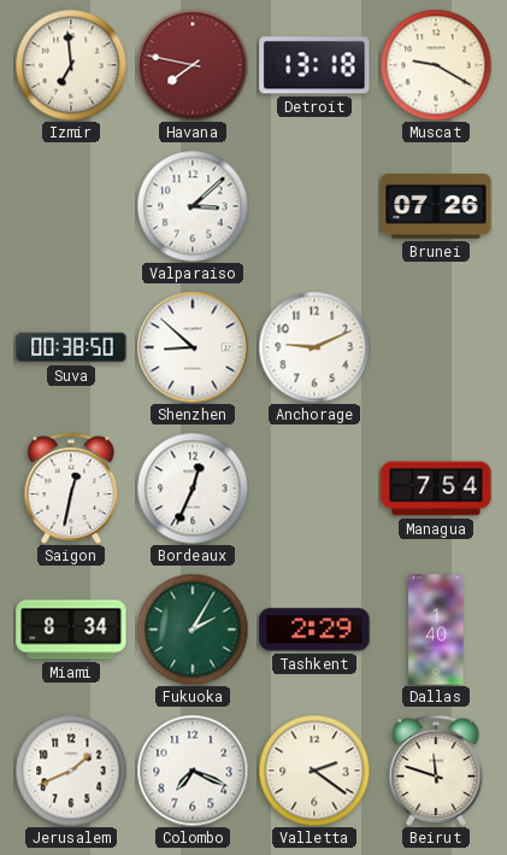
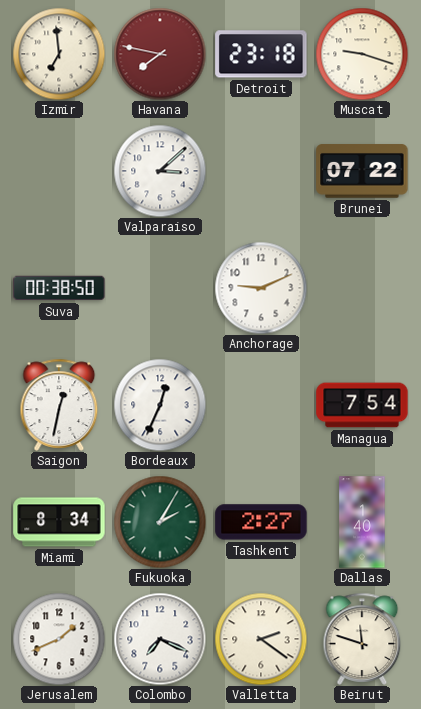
Detroit: 13:18 -> 23:18 (261, 54)
Muscat: 9:20 -> 9:18 (362, 54)
Brunei: 07:26 -> 07:22 (362, 171)
Shenzhen: 8:52 -> none (193, 347)
Tashkent: 2:29 -> 2:27 (261, 522)
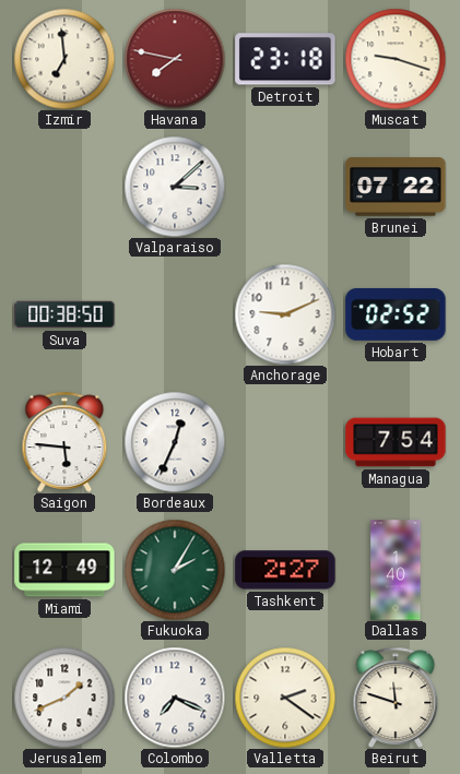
Hobart: none -> 02:52 (396, 314)
Saigon: 12:32 -> 5:46 (64, 442)
Miami: 8:34 -> 12:49 (64, 570)
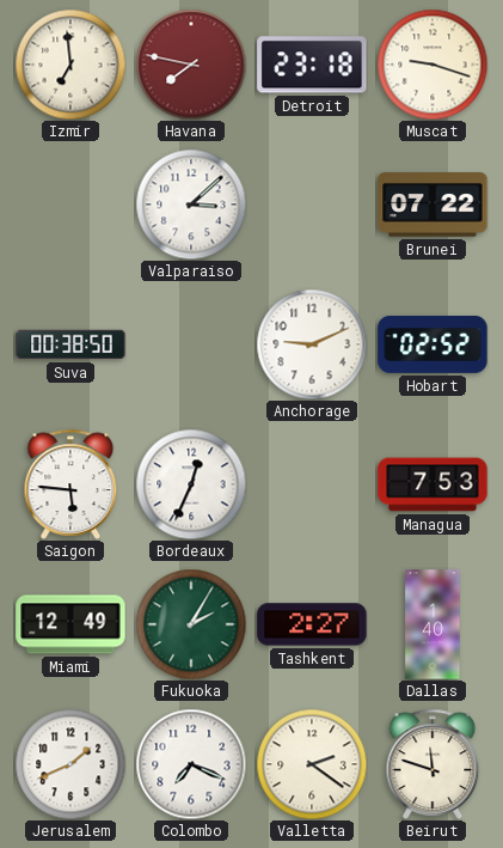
Managua: 7:54 -> 7:53 (433, 484)
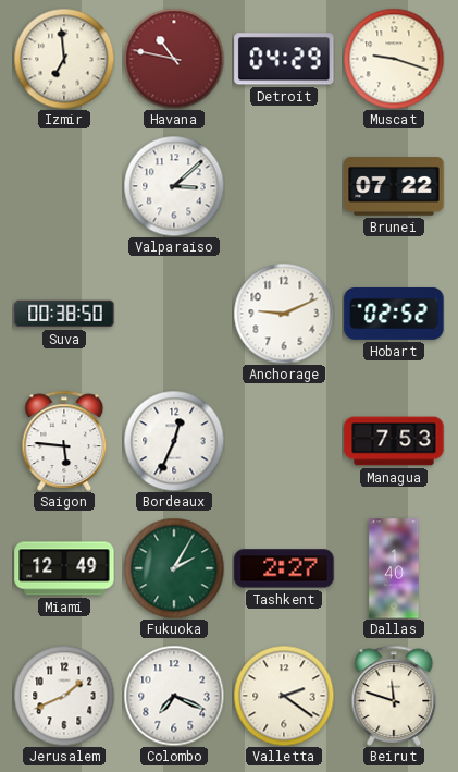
Havana: 7:47 -> 10:47 (174, 59)
Detroit: 23:18 -> 04:29 (284, 59)
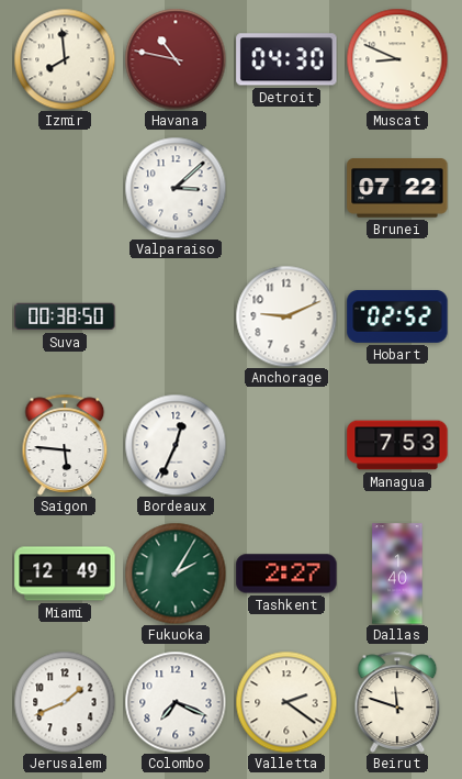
Izmir: 6:59 -> 7:59 (65, 59)
Detroit: 04:29 -> 04:30 (286, 59)
Muscat: 9:18 -> 8:49 (397, 59)
